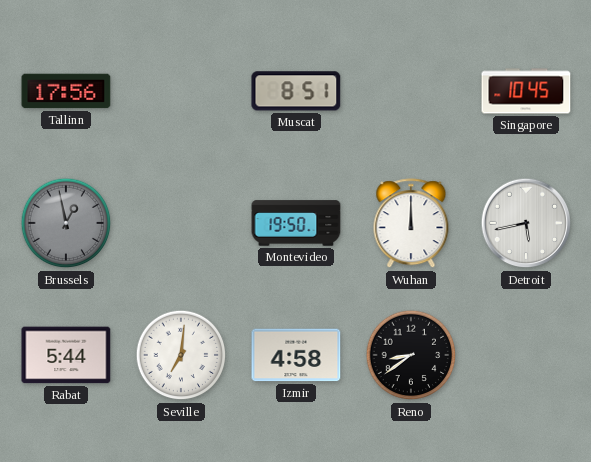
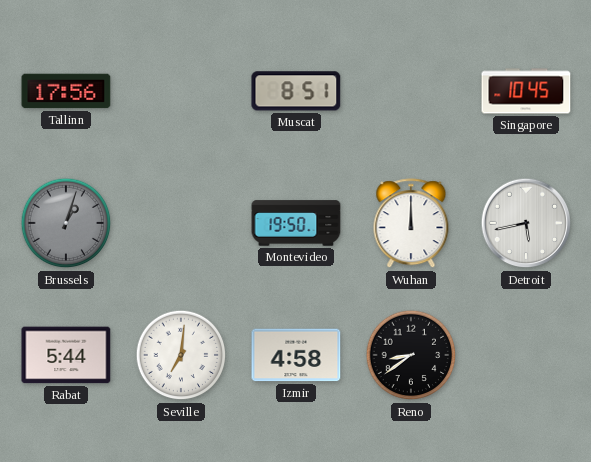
Brussels: 12:58 -> 1:03 (66, 223)
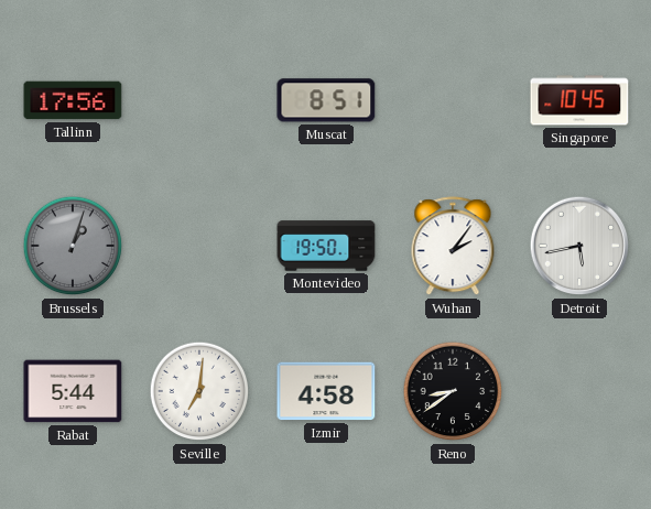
Wuhan: 12:00 -> 2:06 (453, 247)
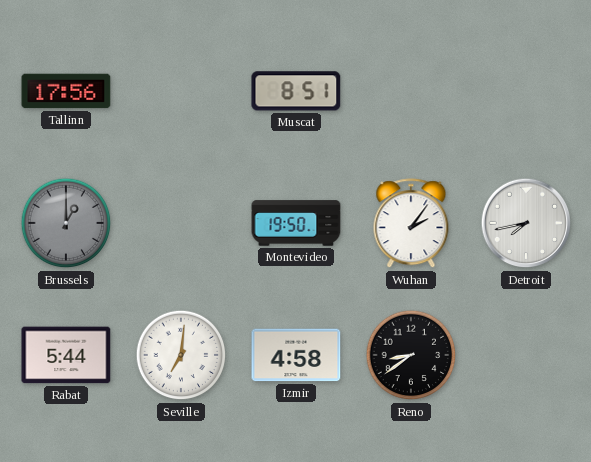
Singapore: 10:45 -> none (579, 100)
Brussels: 1:03 -> 1:00 (66, 223)
Detroit: 5:43 -> 7:43 (526, 223)
